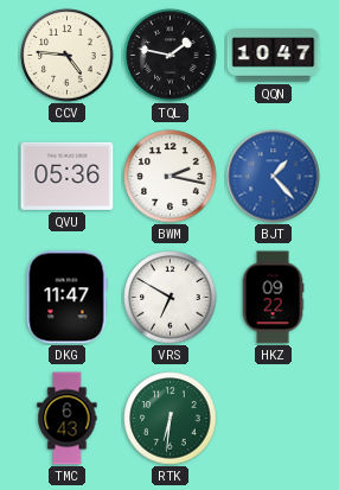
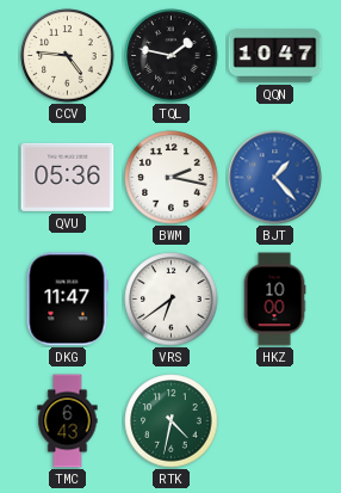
VRS: 6:50 -> 6:39 (172, 300)
HKZ: 09:22 -> 10:00 (274, 300)
RTK: 6:31 -> 4:32 (172, 421)
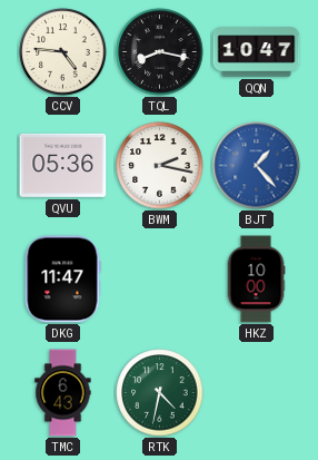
TQL: 1:47 -> 8:17 (160, 52)
VRS: 6:39 -> none (172, 300)
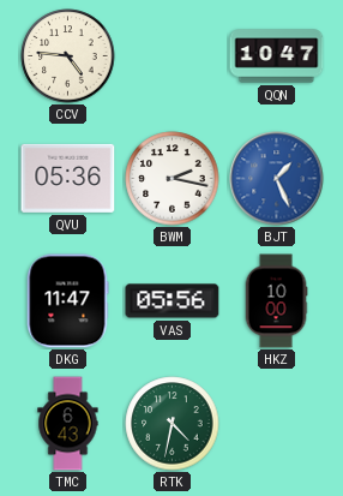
TQL: 8:17 -> none (160, 52)
BJT: 1:23 -> 1:26 (277, 179)
VAS: none -> 05:56 (173, 301)
